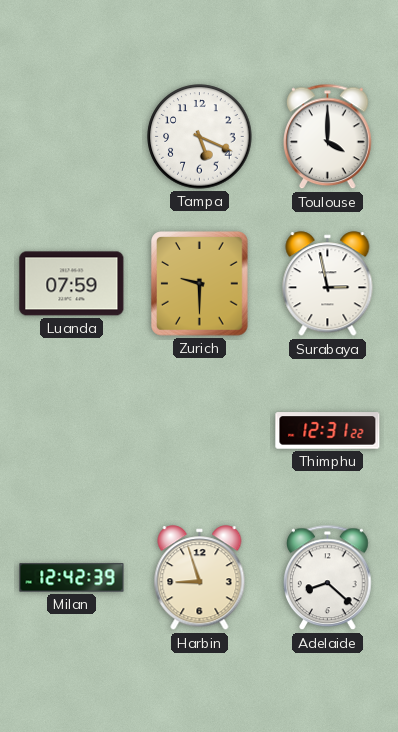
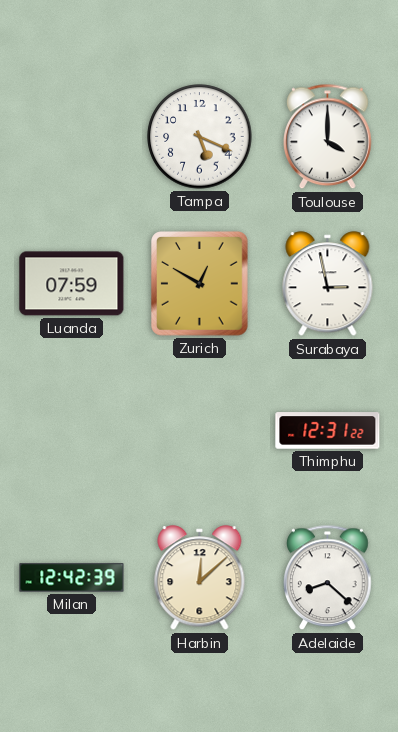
Zurich: 9:30 -> 12:50 (200, 284)
Harbin: 8:57 -> 12:08 (200, 578)
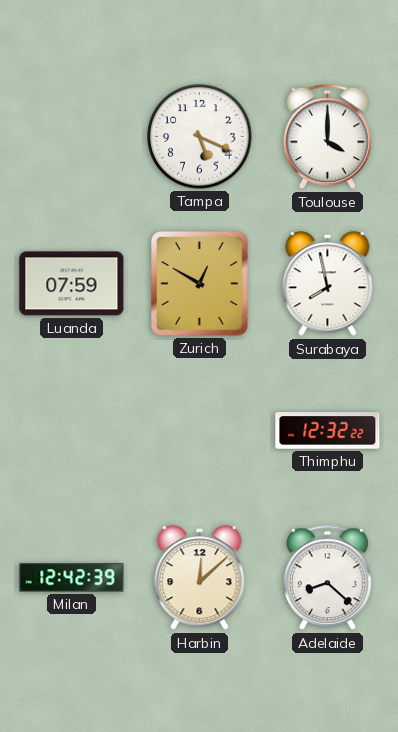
Surabaya: 2:58 -> 7:58 (328, 284)
Thimphu: 12:31 -> 12:32 (328, 431)
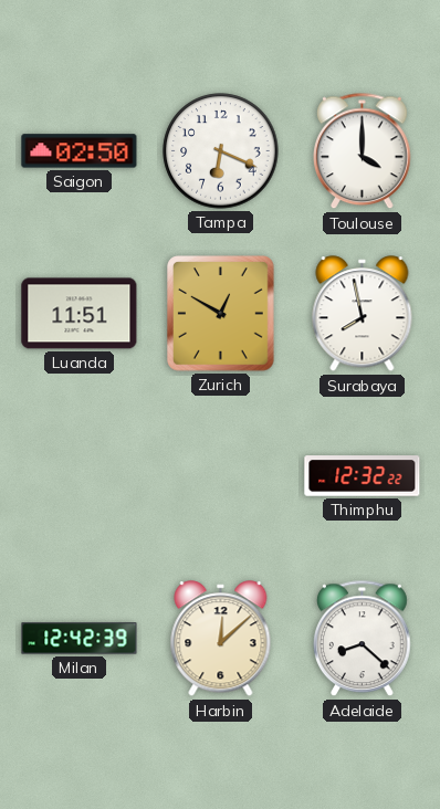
Saigon: none -> 02:50 (80, 151)
Tampa: 5:19 -> 6:19 (221, 151)
Luanda: 07:59 -> 11:51 (80, 314)
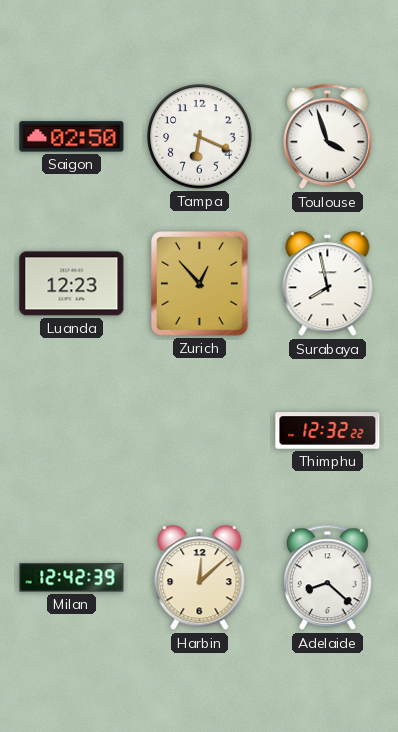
Toulouse: 4:00 -> 3:57 (328, 137)
Luanda: 11:51 -> 12:23 (72, 284)
Zurich: 12:50 -> 12:53 (200, 284)
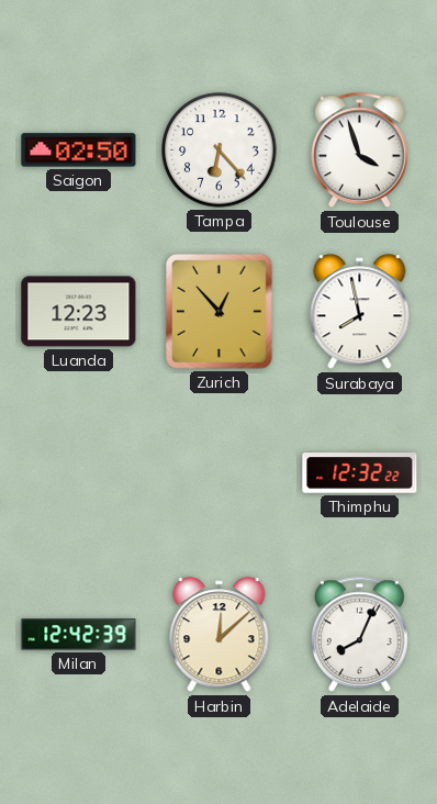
Tampa: 6:19 -> 6:23 (220, 150)
Adelaide: 8:22 -> 8:04 (360, 635)
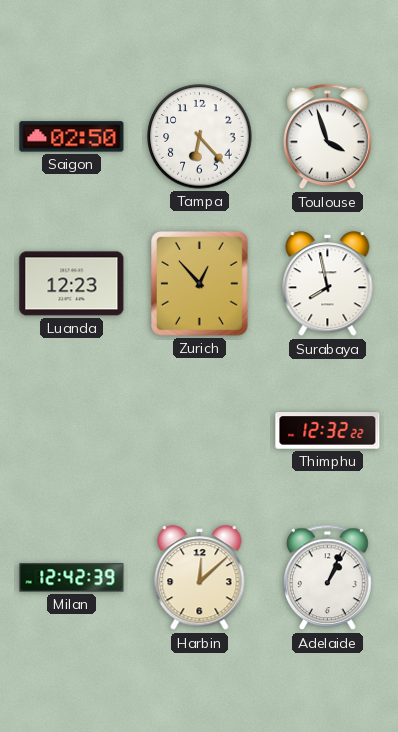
Adelaide: 8:04 -> 1:04 (328, 578)
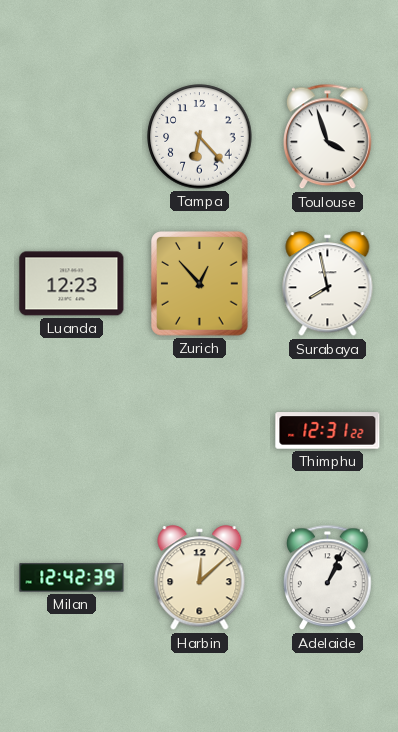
Saigon: 02:50 -> none (72, 137)
Thimphu: 12:32 -> 12:31 (328, 431)
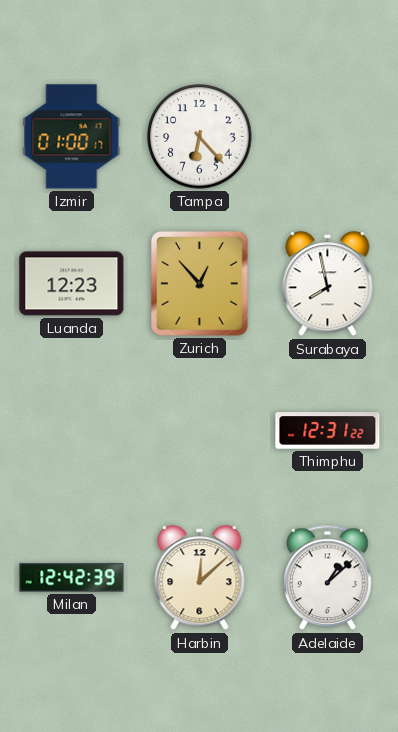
Izmir: none -> 01:00 (72, 137)
Toulouse: 3:57 -> none (328, 137)
Adelaide: 1:04 -> 1:08 (328, 578)
